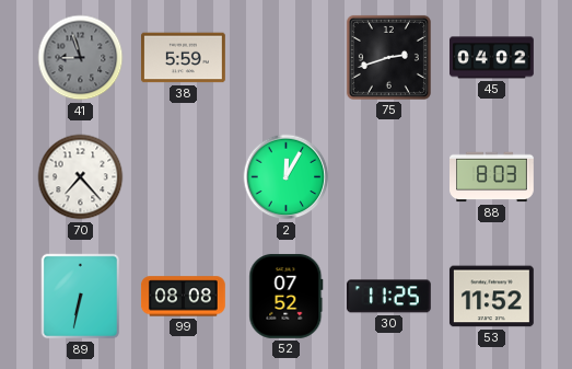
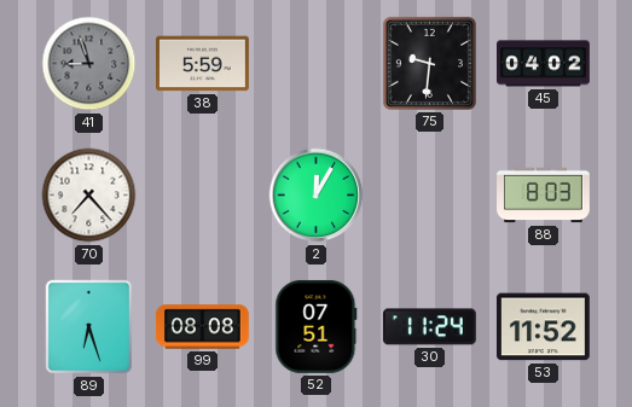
75: 2:42 -> 9:31 (429, 63)
89: 6:32 -> 6:27 (89, 327)
52: 07:52 -> 07:51 (317, 326)
30: 11:25 -> 11:24 (429, 327)
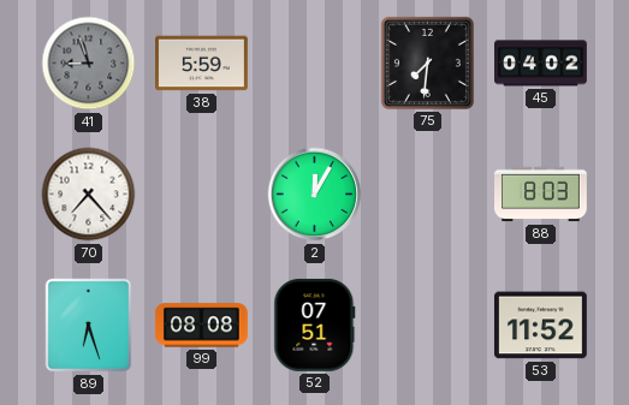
75: 9:31 -> 7:31 (427, 62)
30: 11:24 -> none (429, 327)
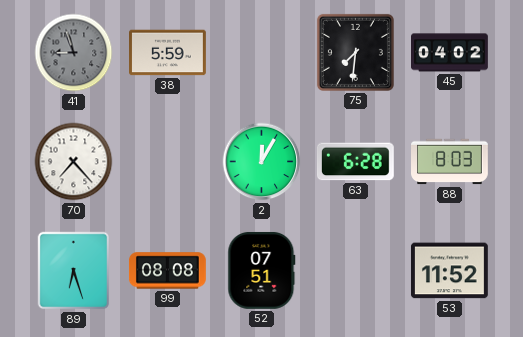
63: none -> 6:28 (355, 162)
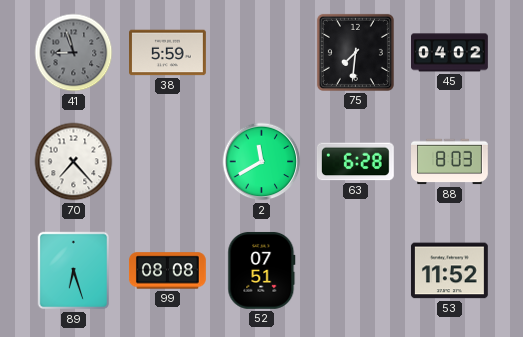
2: 12:05 -> 11:40 (262, 162)
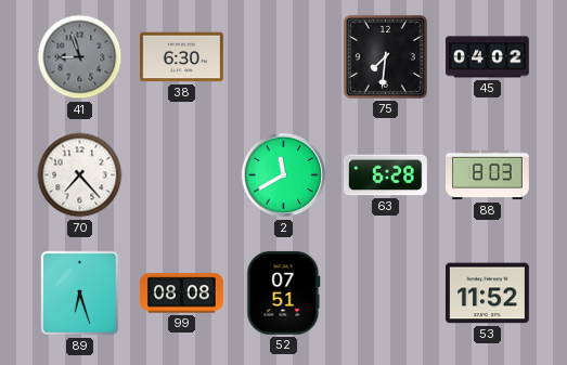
38: 5:59 -> 6:30 (182, 57)
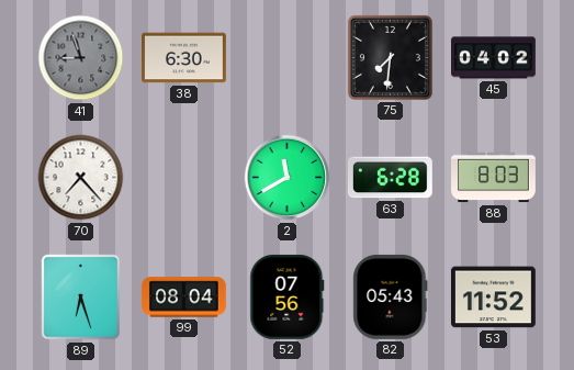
99: 08:08 -> 08:04 (184, 298)
52: 07:51 -> 07:56 (288, 296)
82: none -> 05:43 (391, 296)
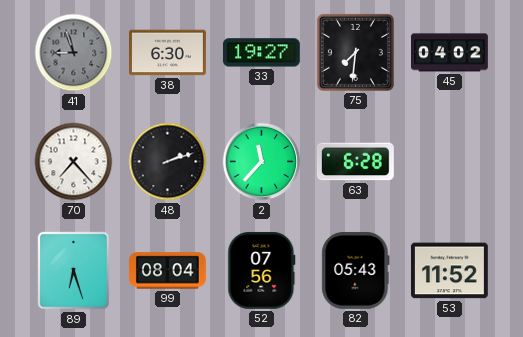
33: none -> 19:27 (261, 53)
48: none -> 2:12 (168, 162)
2: 11:40 -> 11:37 (262, 162)
88: 8:03 -> none (494, 178)
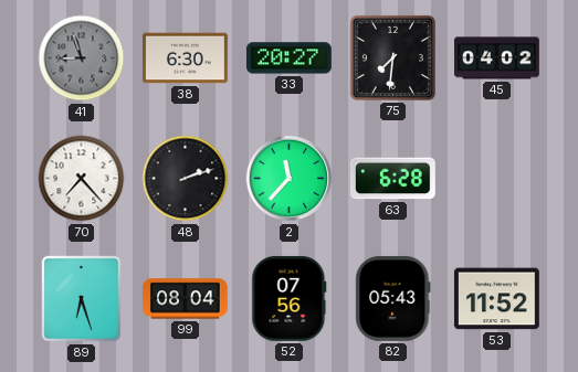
33: 19:27 -> 20:27 (288, 59)
